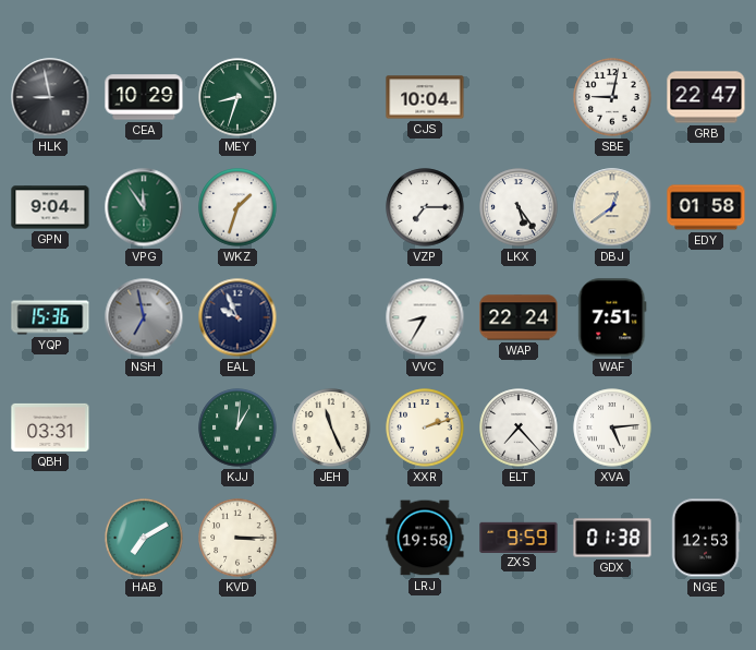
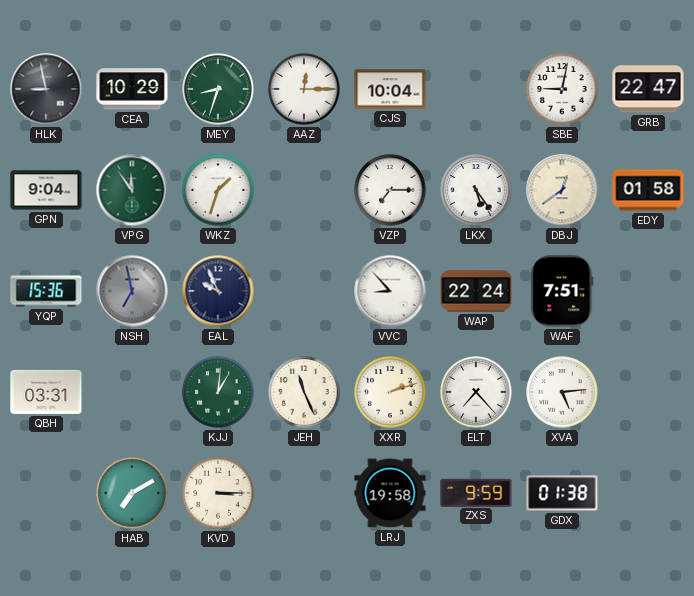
AAZ: none -> 12:15 (304, 89)
VVC: 8:35 -> 8:53 (390, 291)
NGE: 12:53 -> none (706, 538)
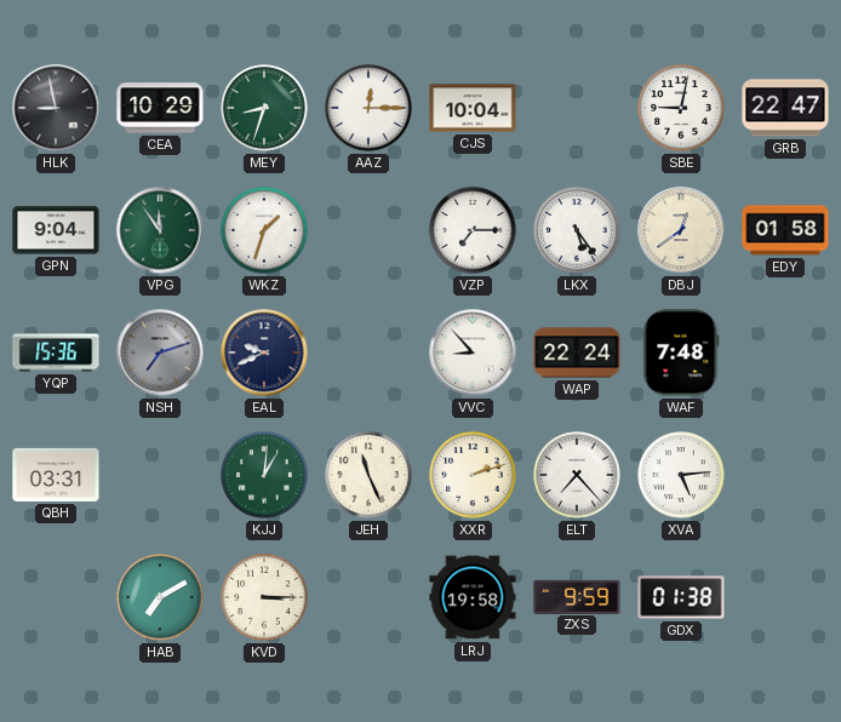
NSH: 6:58 -> 7:12 (160, 353)
EAL: 9:56 -> 9:41 (264, 353)
WAF: 7:51 -> 7:48 (681, 353)
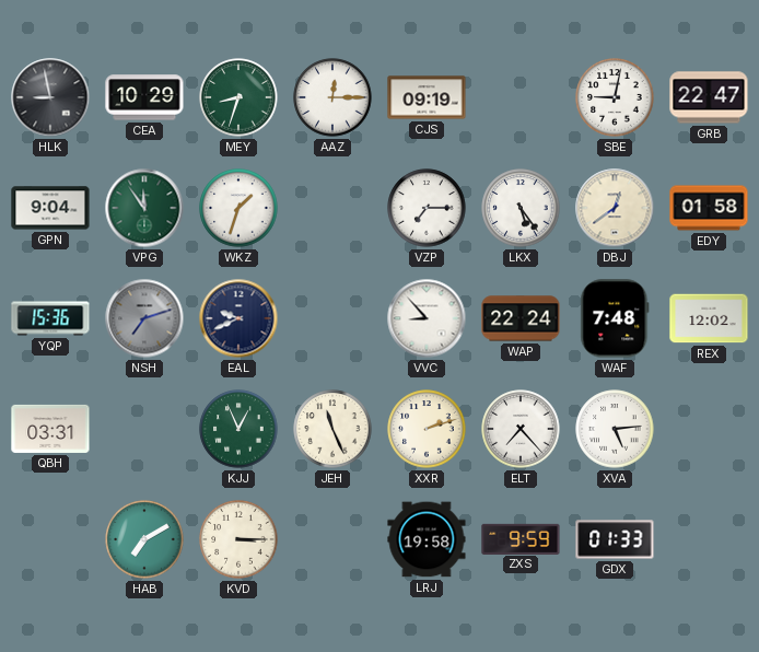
CJS: 10:04 -> 09:19 (427, 97)
REX: none -> 12:02 (709, 318)
KJJ: 1:01 -> 12:56 (238, 429)
GDX: 01:38 -> 01:33 (615, 539)
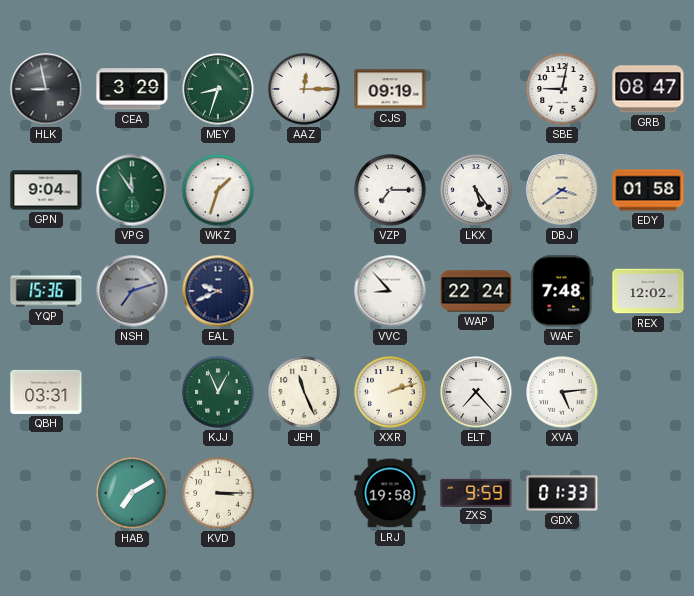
CEA: 10:29 -> 3:29 (132, 89)
GRB: 22:47 -> 08:47 (648, 89)
DBJ: 12:39 -> 3:39 (562, 190)
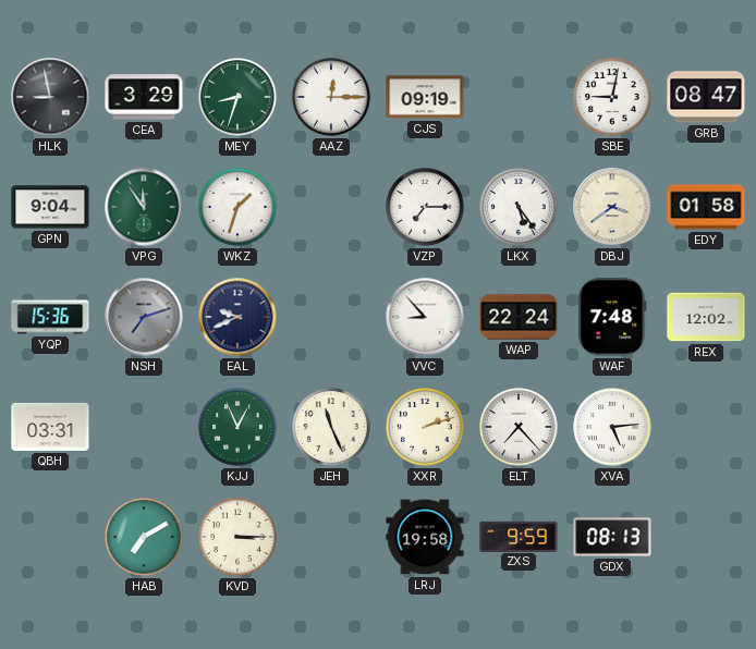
GDX: 01:33 -> 08:13 (612, 537)
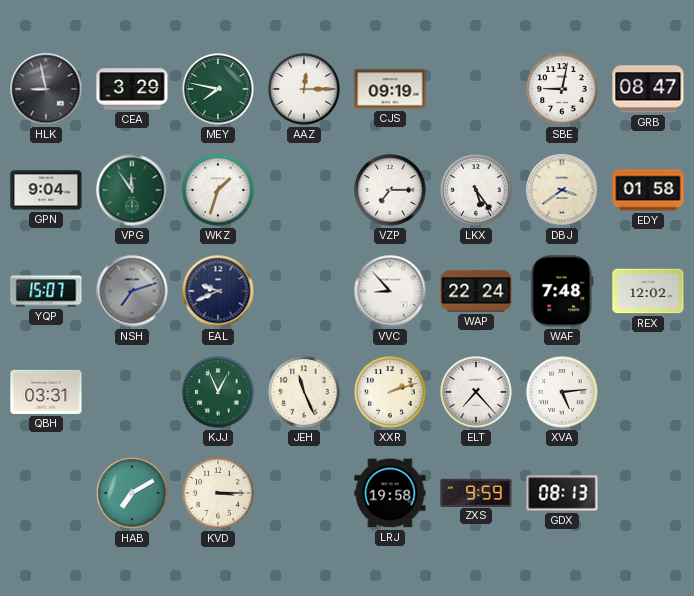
MEY: 8:33 -> 7:47 (218, 89)
YQP: 15:36 -> 15:07 (46, 291)
